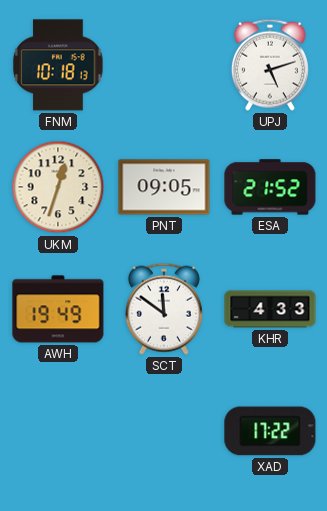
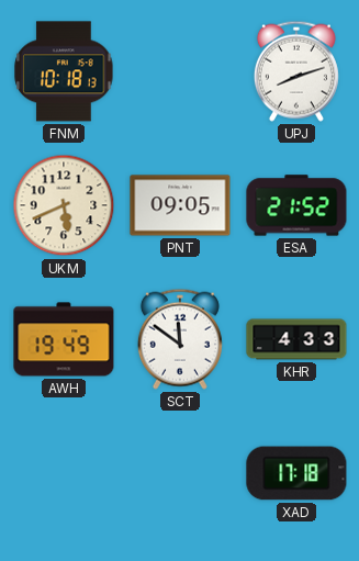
UPJ: 5:12 -> 8:12 (296, 71)
UKM: 12:33 -> 5:41 (64, 205)
XAD: 17:22 -> 17:18 (296, 473)
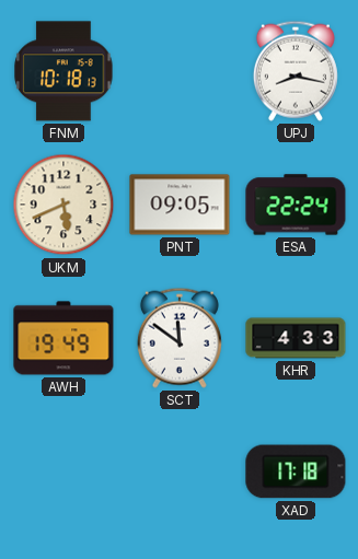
UPJ: 8:12 -> 8:17 (296, 71)
ESA: 21:52 -> 22:24 (296, 205)
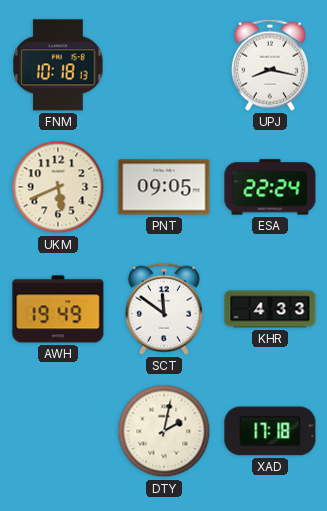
DTY: none -> 2:02 (164, 431)
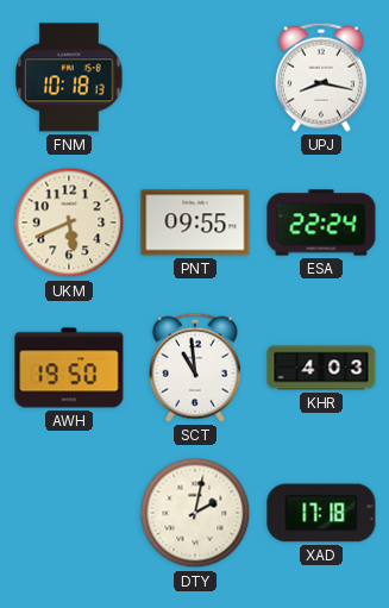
PNT: 09:05 -> 09:55 (195, 222)
AWH: 19:49 -> 19:50 (69, 368)
SCT: 11:51 -> 10:59 (195, 368)
KHR: 4:33 -> 4:03 (321, 368)
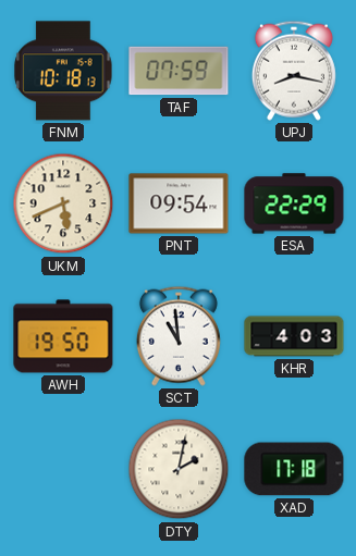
TAF: none -> 07:59 (179, 71)
PNT: 09:55 -> 09:54 (179, 203)
ESA: 22:24 -> 22:29 (294, 203)
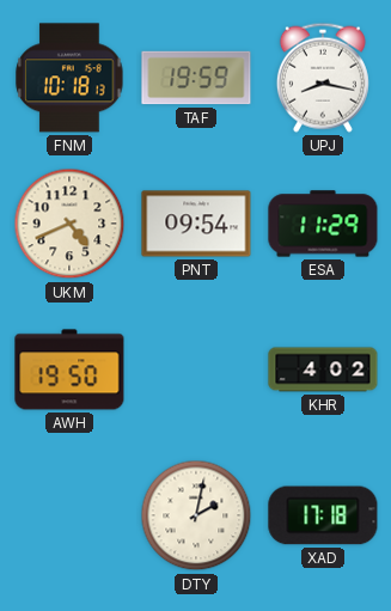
TAF: 07:59 -> 19:59 (196, 78)
UKM: 5:41 -> 4:41 (69, 224)
ESA: 22:29 -> 11:29 (323, 224)
SCT: 10:59 -> none (179, 336)
KHR: 4:03 -> 4:02 (323, 369)
